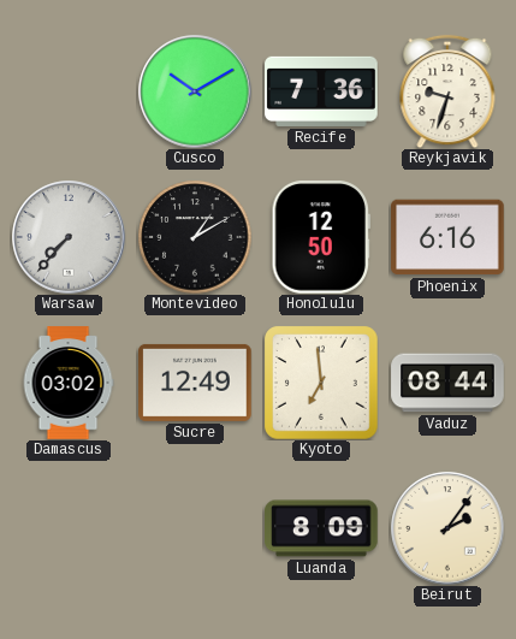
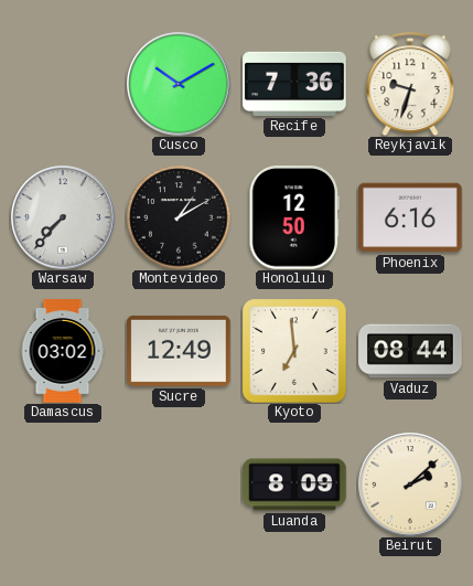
Beirut: 2:06 -> 2:08 (410, 484)
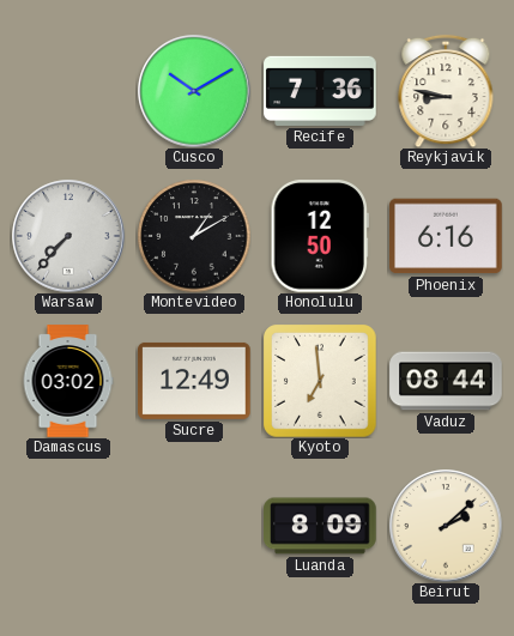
Reykjavik: 9:33 -> 8:47 (446, 91)
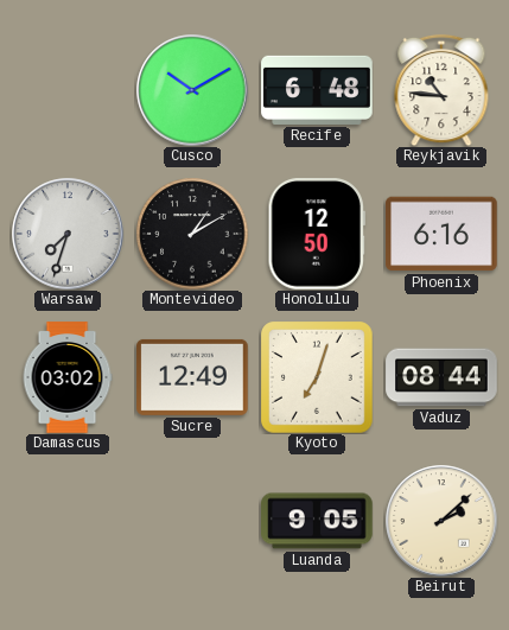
Recife: 7:36 -> 6:48 (317, 90)
Reykjavik: 8:47 -> 10:46 (441, 90)
Warsaw: 7:37 -> 7:33 (68, 234)
Kyoto: 6:59 -> 7:03 (318, 378)
Luanda: 8:09 -> 9:05 (317, 521)
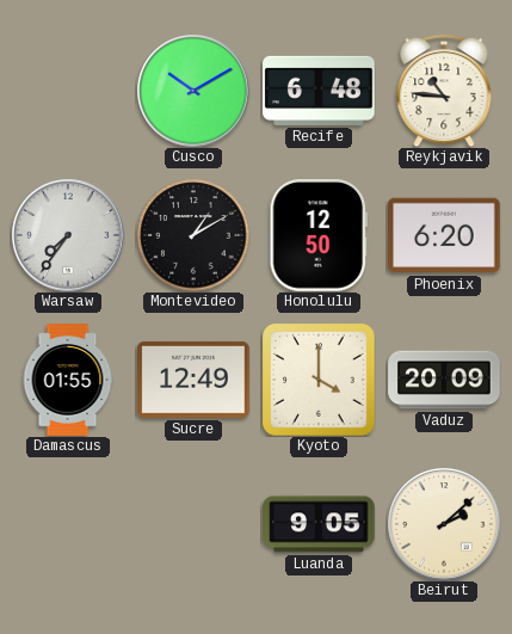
Warsaw: 7:33 -> 7:36 (68, 235)
Phoenix: 6:16 -> 6:20 (444, 235)
Damascus: 03:02 -> 01:55 (68, 380)
Kyoto: 7:03 -> 4:00 (320, 381)
Vaduz: 08:44 -> 20:09 (444, 380)
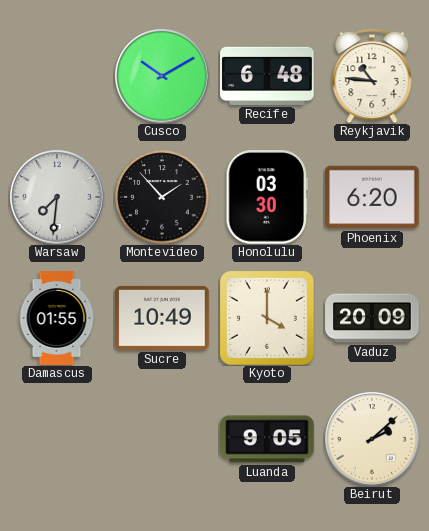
Warsaw: 7:36 -> 7:31 (57, 197)
Montevideo: 1:10 -> 1:53 (162, 197)
Honolulu: 12:50 -> 03:30 (266, 197)
Sucre: 12:49 -> 10:49 (162, 318)
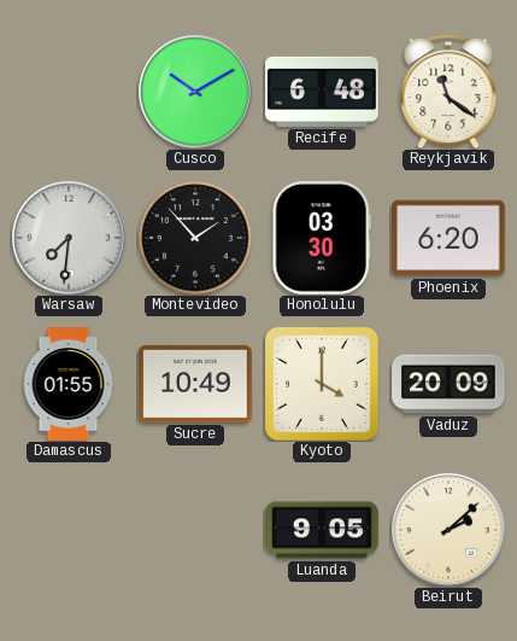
Reykjavik: 10:46 -> 11:21 (448, 92)
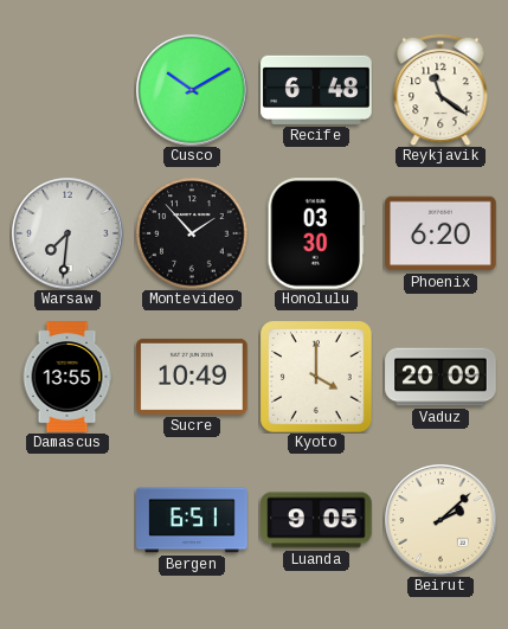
Damascus: 01:55 -> 13:55 (67, 377)
Bergen: none -> 6:51 (192, 520)
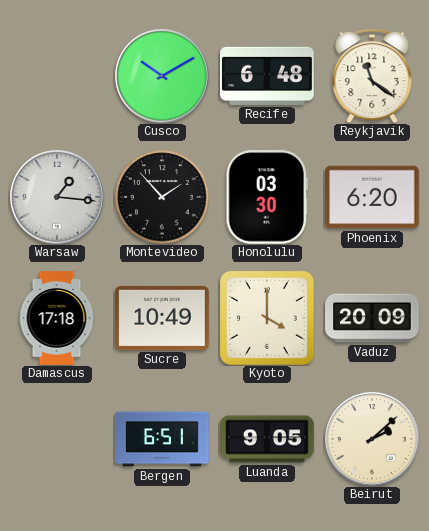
Warsaw: 7:31 -> 1:16 (57, 197)
Damascus: 13:55 -> 17:18 (57, 318)
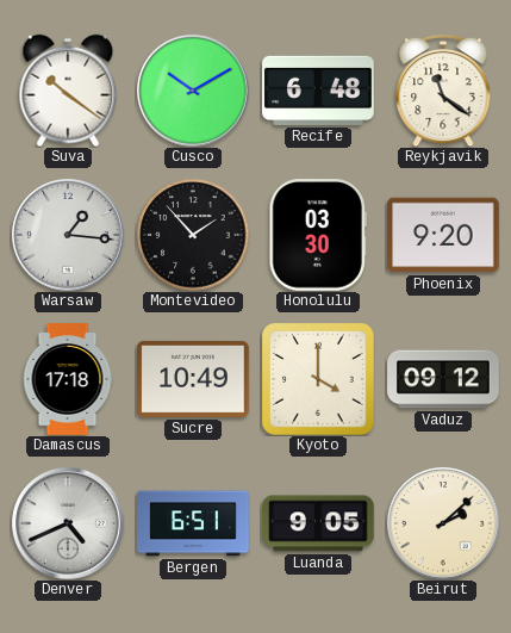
Suva: none -> 10:21 (68, 91)
Phoenix: 6:20 -> 9:20 (443, 235)
Vaduz: 20:09 -> 09:12 (443, 379)
Denver: none -> 4:41 (68, 523)
